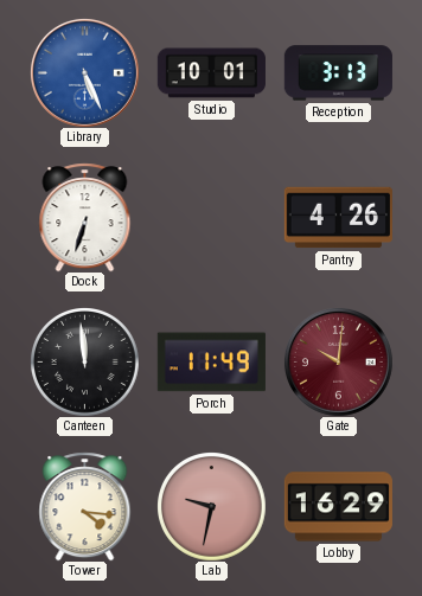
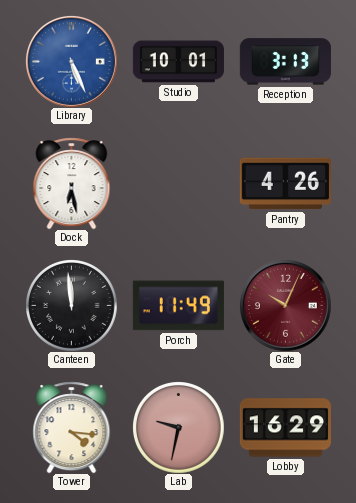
Dock: 6:33 -> 6:28 (72, 183)
Gate: 10:01 -> 10:04 (285, 305)
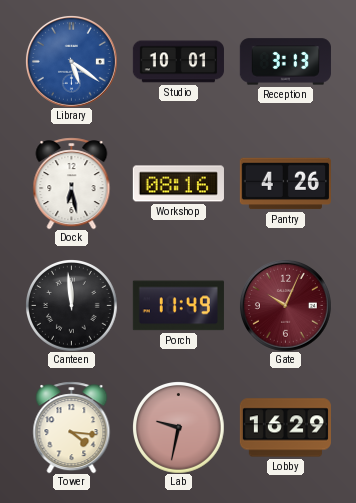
Library: 5:26 -> 5:21 (71, 61)
Workshop: none -> 08:16 (178, 184)
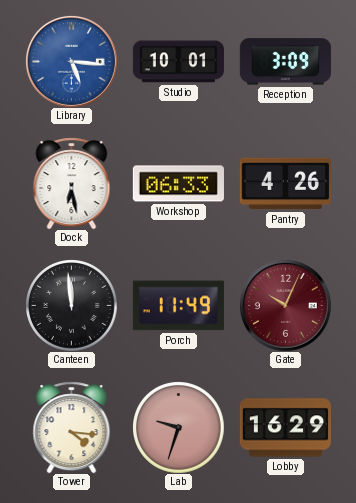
Library: 5:21 -> 5:16 (71, 61)
Reception: 3:13 -> 3:09 (285, 62)
Workshop: 08:16 -> 06:33 (178, 184)
Lab: 9:32 -> 9:33 (179, 428)
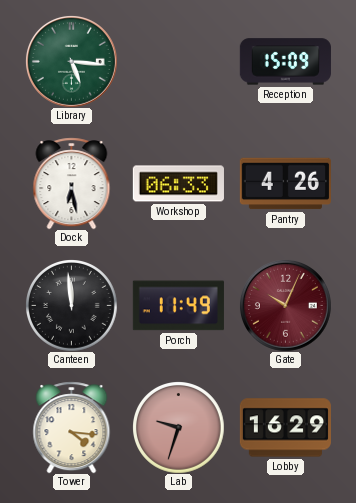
Library dial: blue -> green (71, 61)
Studio: 10:01 -> none (178, 62)
Reception: 3:09 -> 15:09 (285, 62)
